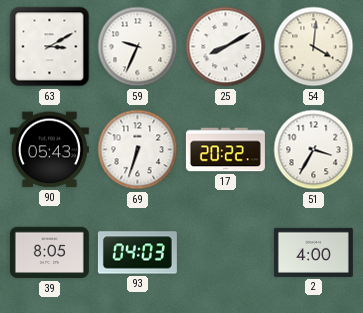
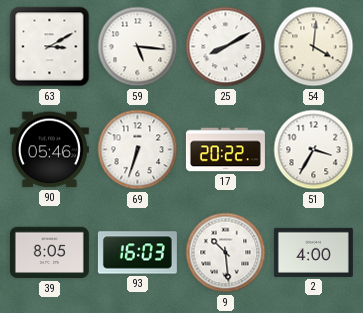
59: 9:34 -> 5:16 (138, 47)
90: 05:43 -> 05:46 (49, 150)
93: 04:03 -> 16:03 (137, 253)
9: none -> 10:29 (226, 253)
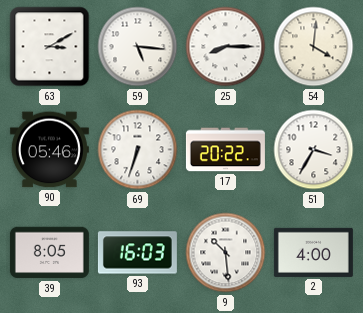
25: 8:10 -> 8:15 (226, 47)
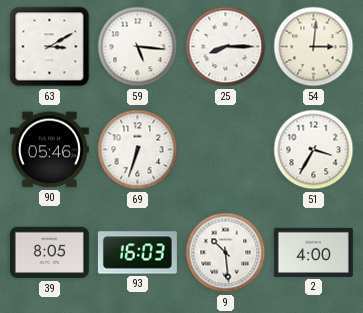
54: 4:01 -> 3:01 (314, 47)
17: 20:22 -> none (225, 150)
